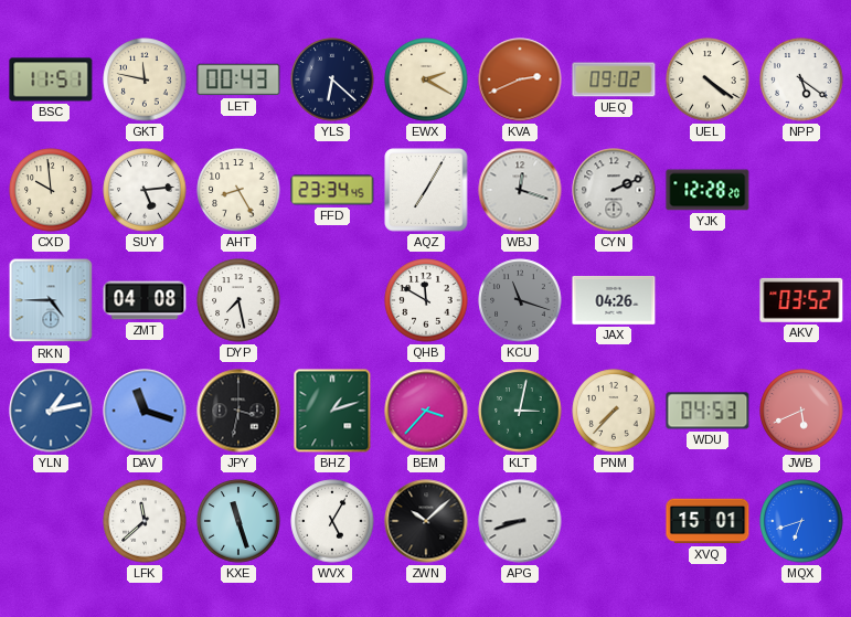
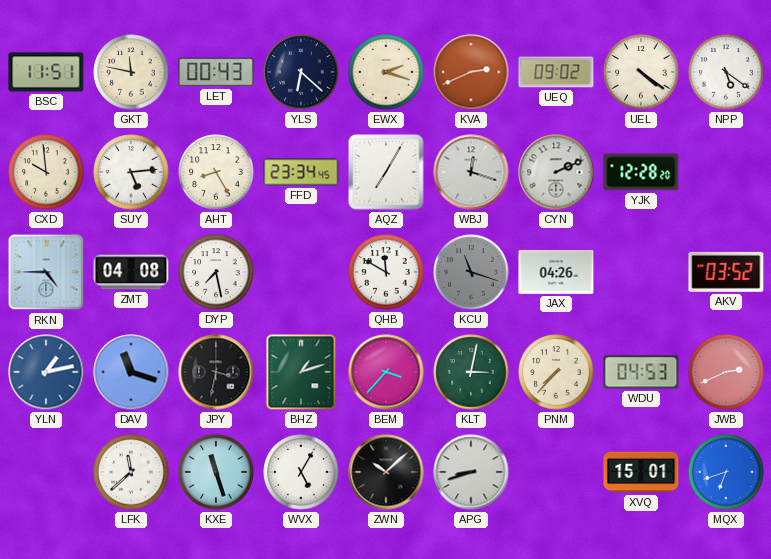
EWX: 2:20 -> 2:18 (386, 72)
JWB: 5:41 -> 2:41 (726, 372)
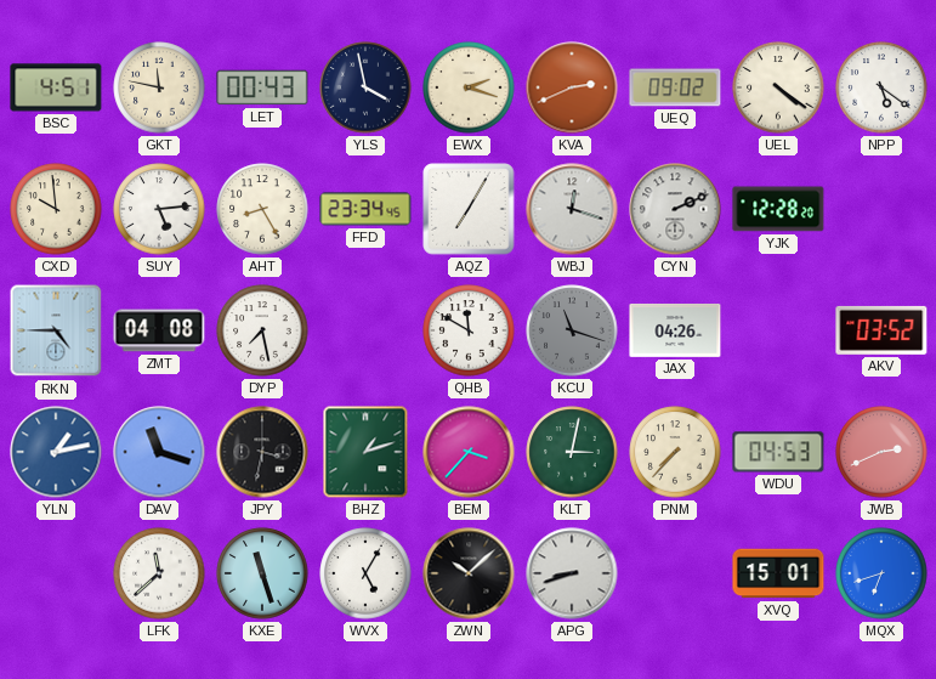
BSC: 11:51 -> 4:51 (56, 87)
YLS: 6:22 -> 3:58 (365, 87)
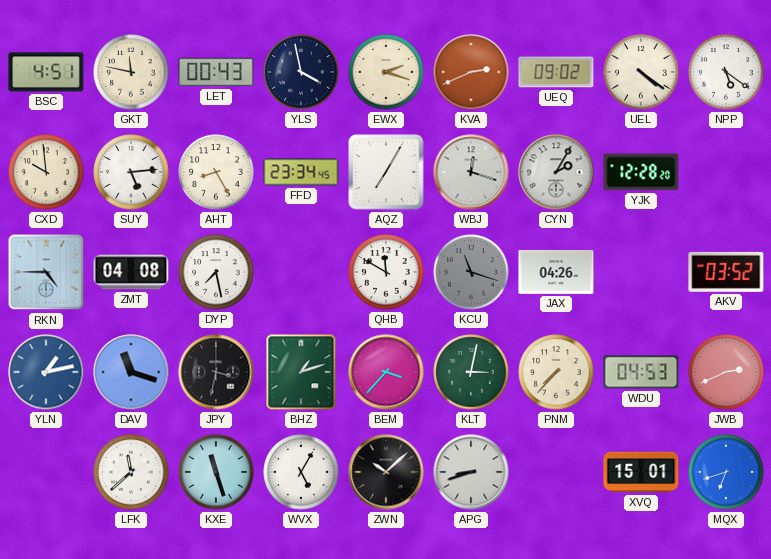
CYN: 2:11 -> 2:05 (556, 172)
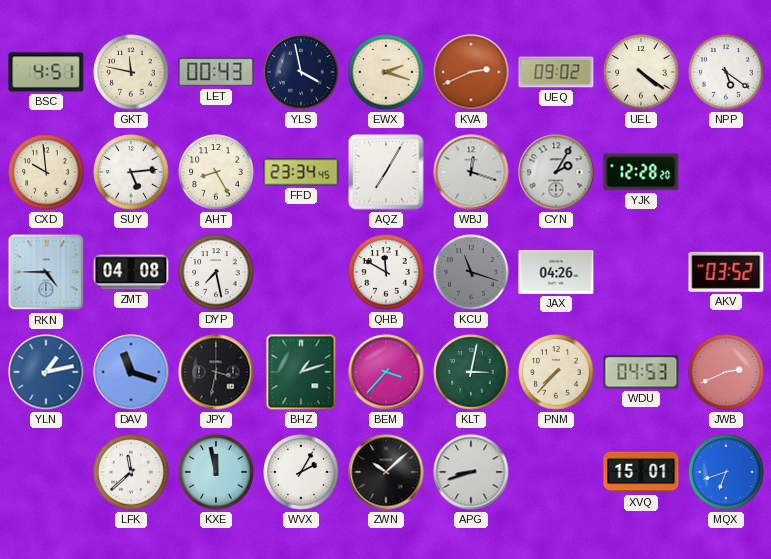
KXE: 11:27 -> 11:58 (216, 472)
WVX: 5:05 -> 2:05 (301, 472)
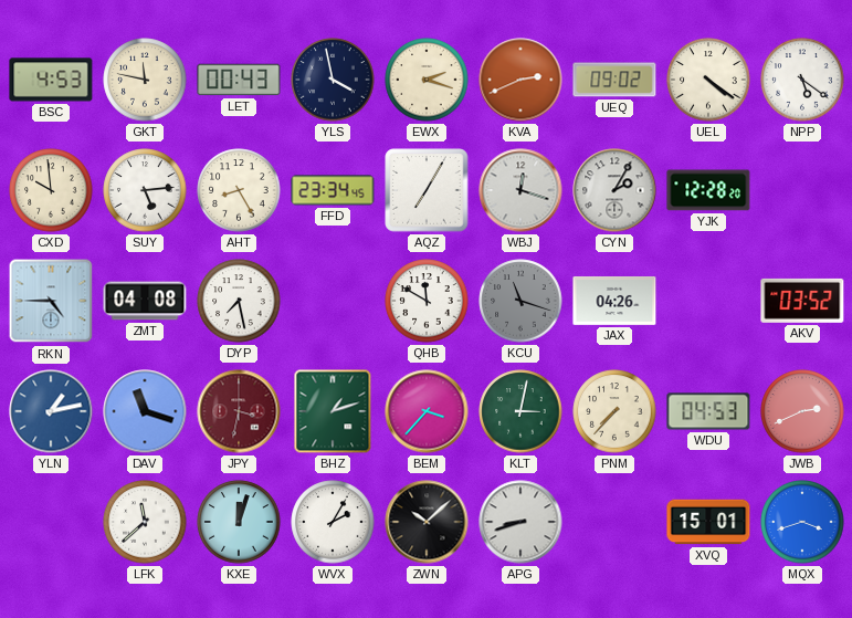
BSC: 4:51 -> 4:53 (51, 80)
JPY dial: black -> burgundy (239, 411)
KXE: 11:58 -> 12:03 (239, 522)
MQX: 6:42 -> 3:42 (802, 522)
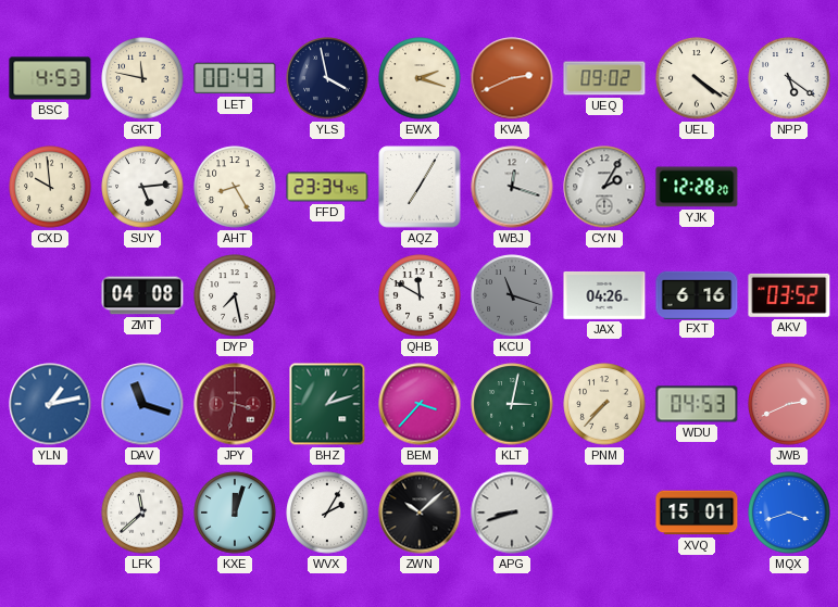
RKN: 4:45 -> none (51, 301)
FXT: none -> 6:16 (697, 294)
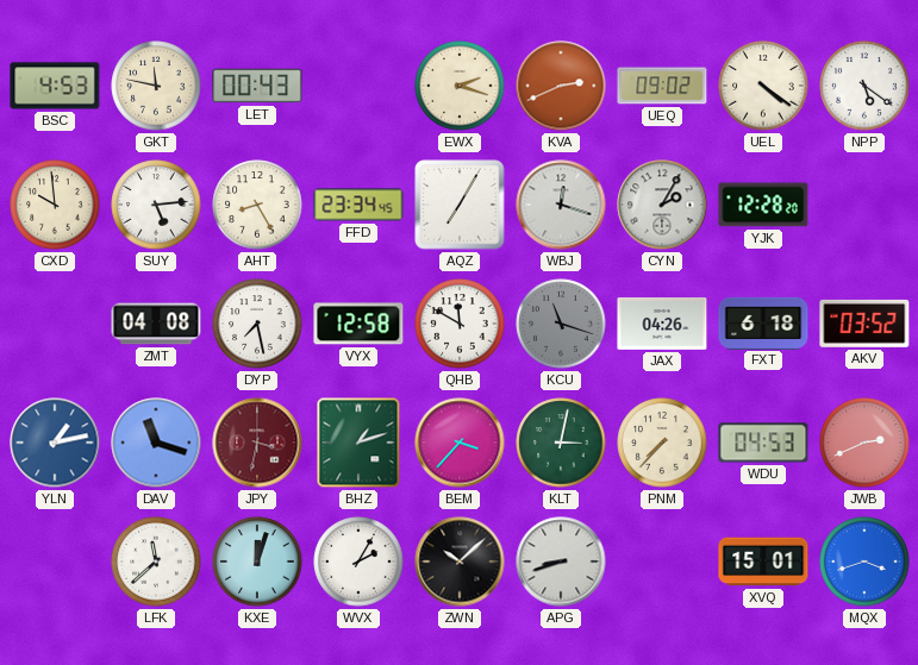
YLS: 3:58 -> none (327, 78)
VYX: none -> 12:58 (358, 324)
FXT: 6:16 -> 6:18 (763, 322)
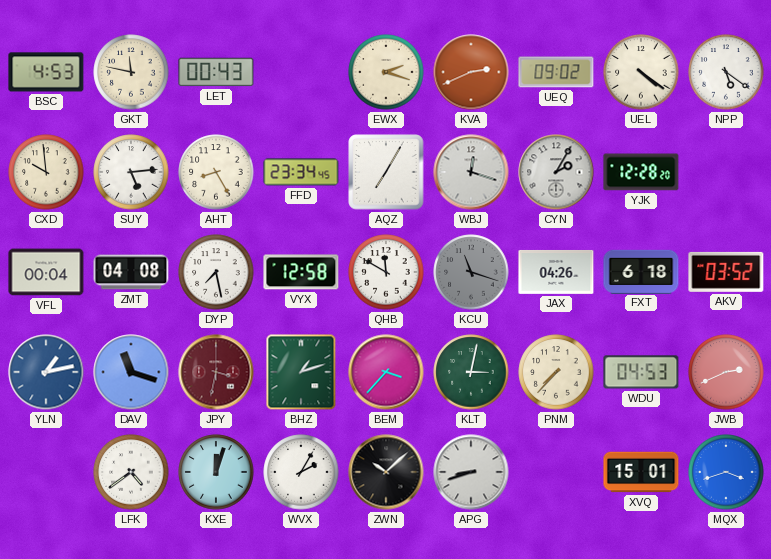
VFL: none -> 00:04 (46, 272)
LFK: 11:38 -> 4:39 (131, 472)
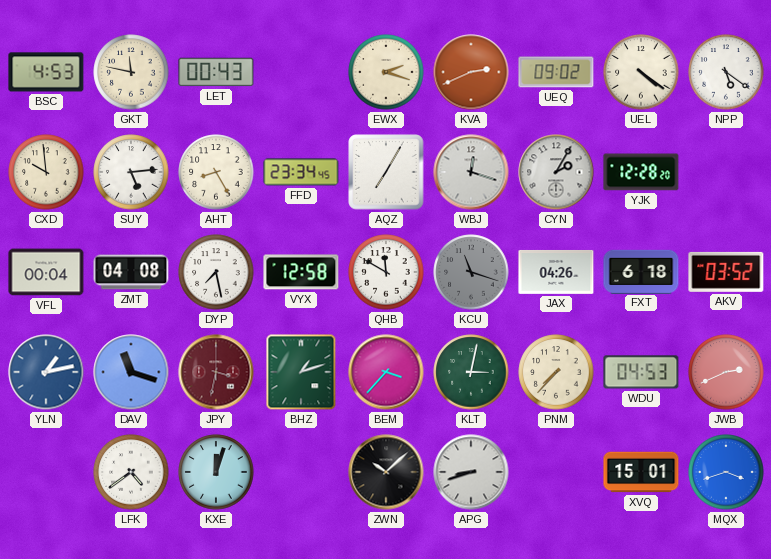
WVX: 2:05 -> none (301, 472)
